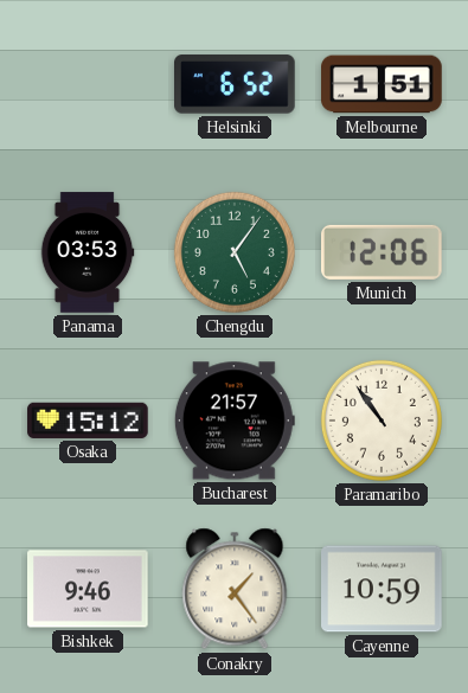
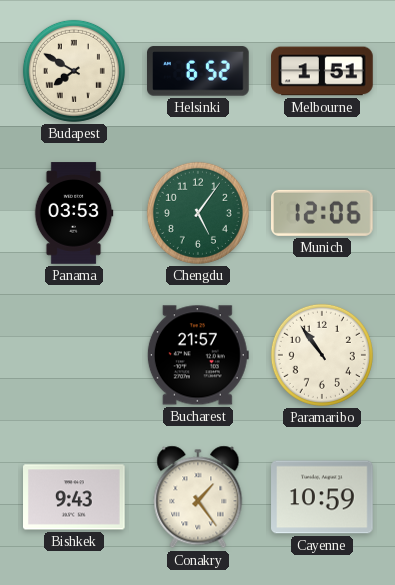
Budapest: none -> 7:50 (74, 71)
Osaka: 15:12 -> none (88, 421)
Bishkek: 9:46 -> 9:43 (74, 497)
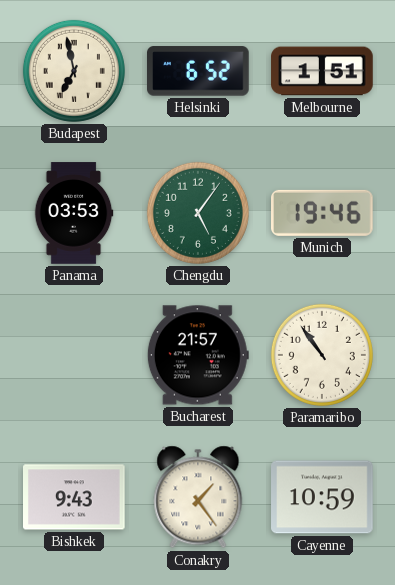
Budapest: 7:50 -> 6:58 (74, 71)
Munich: 12:06 -> 19:46 (323, 213)
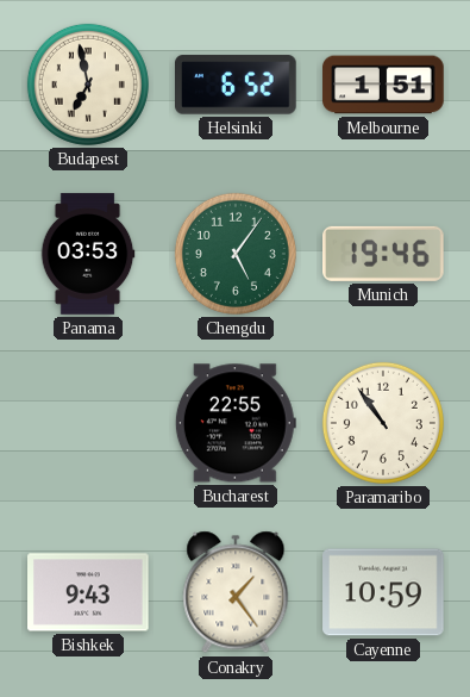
Bucharest: 21:57 -> 22:55 (236, 423)
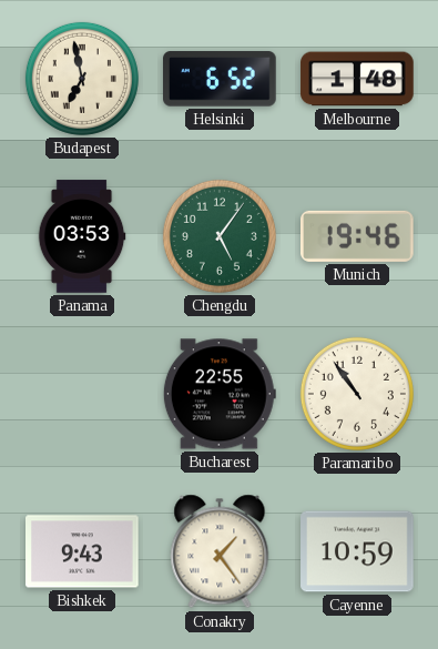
Melbourne: 1:51 -> 1:48 (357, 79)
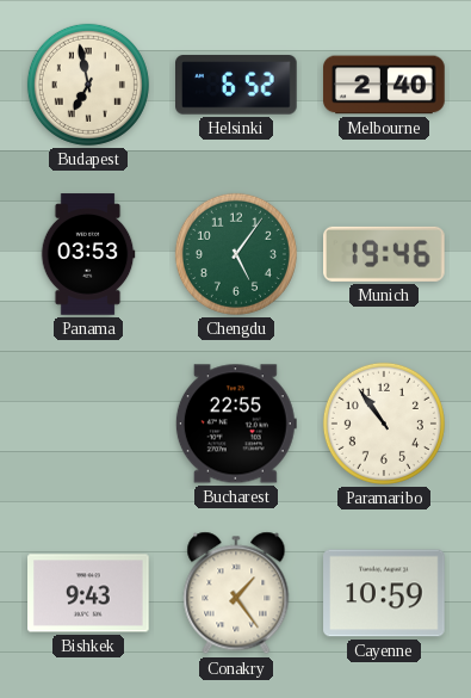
Melbourne: 1:48 -> 2:40 (384, 85)
